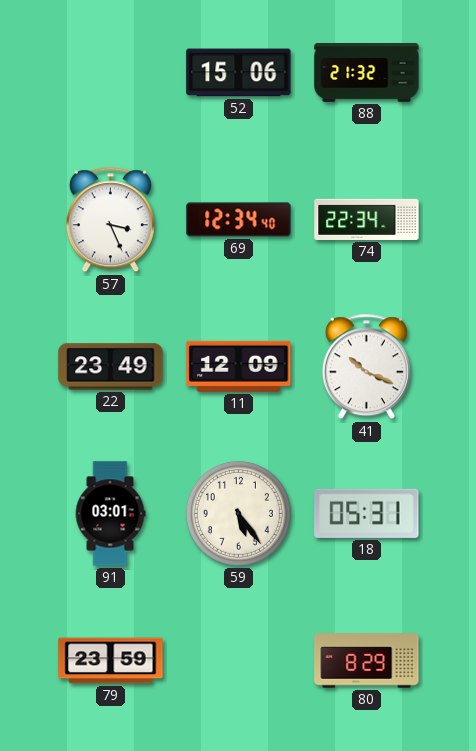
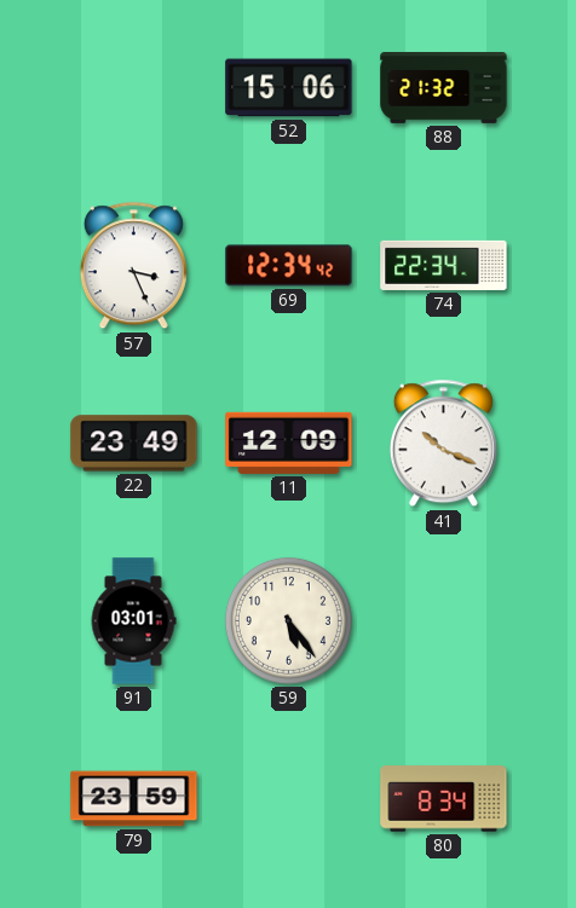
69: 12:34:40 -> 12:34:42 (289, 266)
18: 05:31 -> none (367, 513)
80: 8:29 -> 8:34 (444, 799)
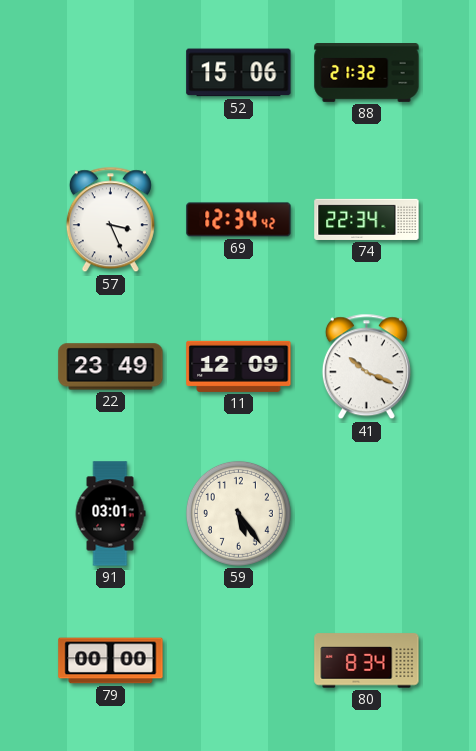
79: 23:59 -> 00:00 (111, 661)
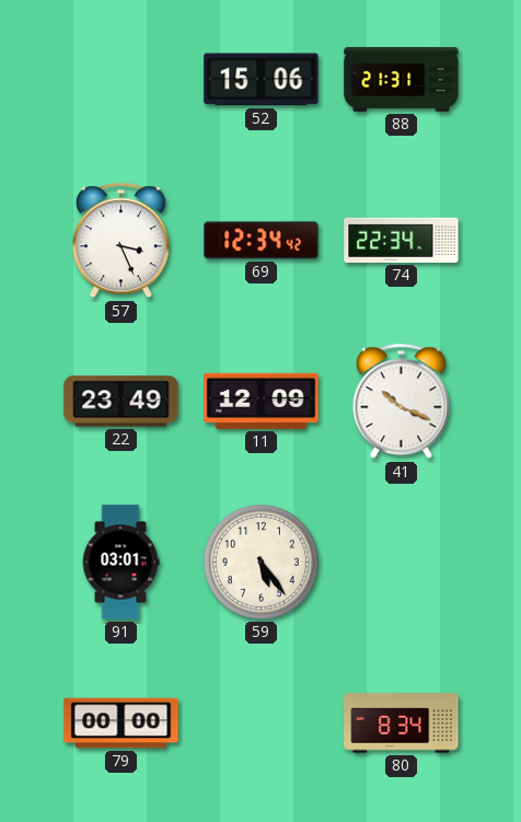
88: 21:32 -> 21:31 (402, 80)
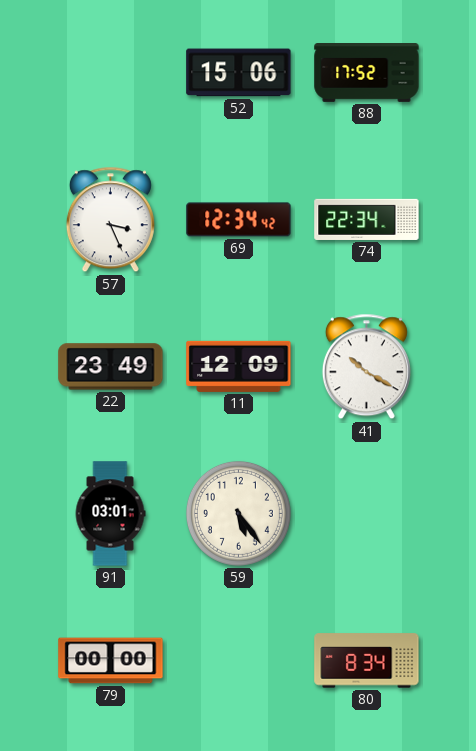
88: 21:31 -> 17:52 (367, 73)
41: 10:19 -> 10:20 (366, 367)
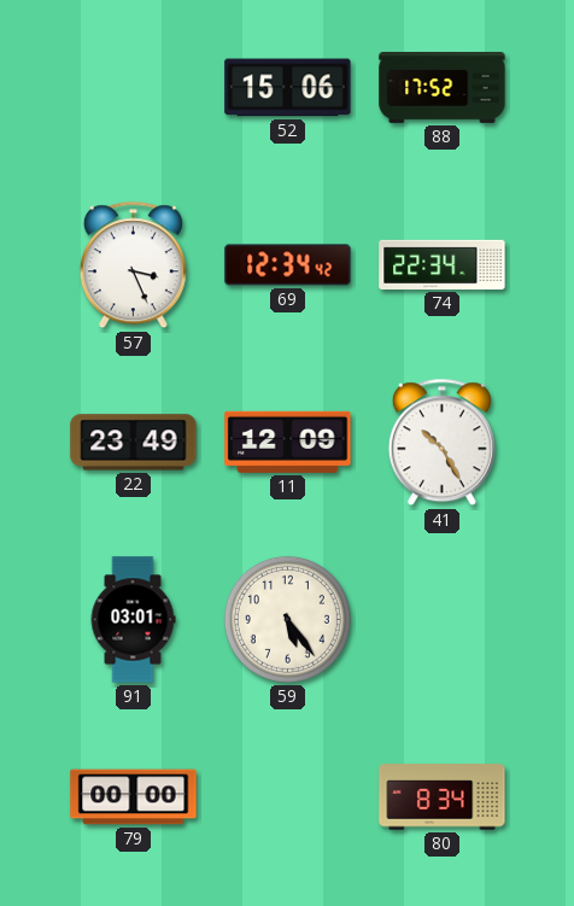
41: 10:20 -> 10:25 (441, 443)
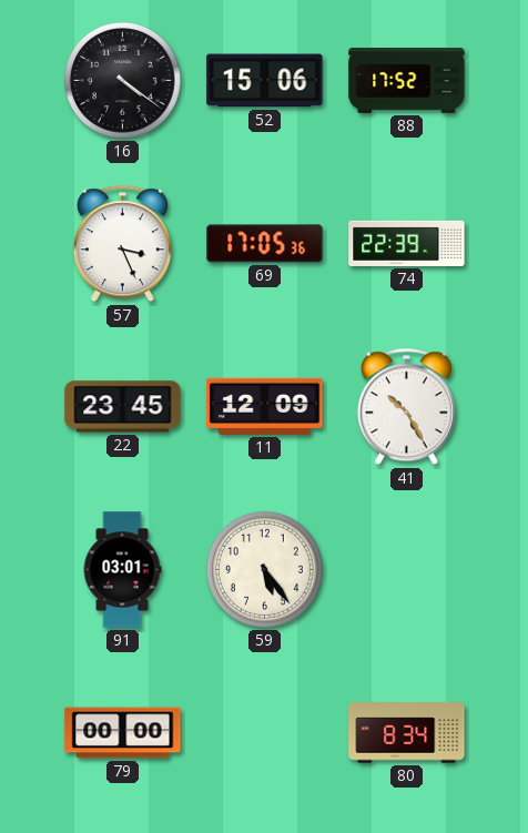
16: none -> 4:21 (122, 80)
69: 12:34 -> 17:05 (265, 244)
74: 22:34 -> 22:39 (407, 243)
22: 23:49 -> 23:45 (123, 407)
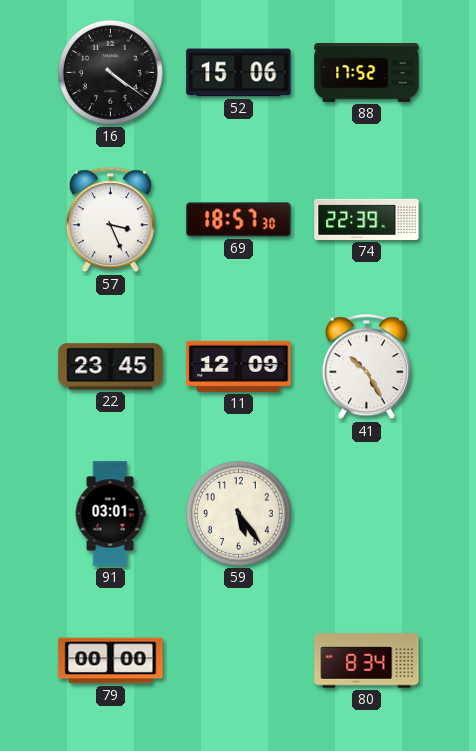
69: 17:05 -> 18:57 (239, 220)
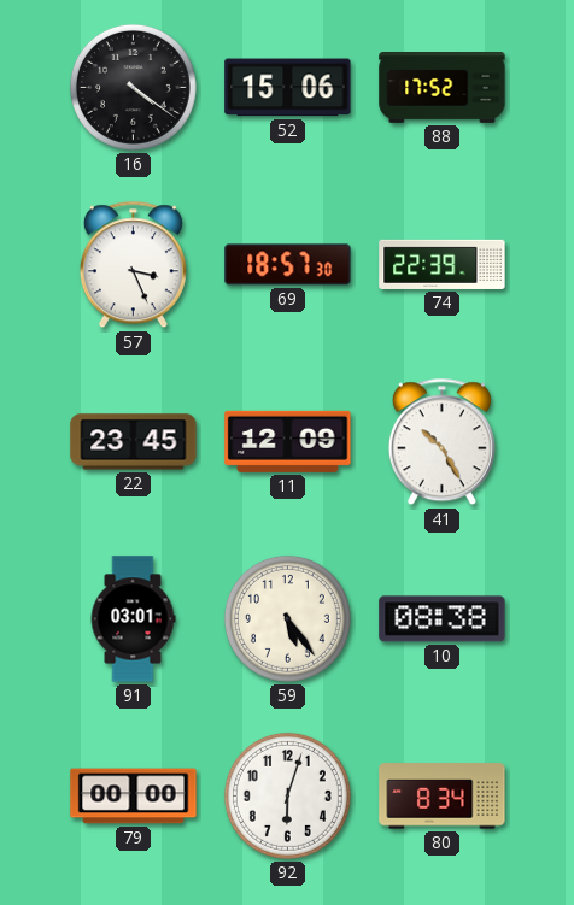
10: none -> 08:38 (443, 619)
92: none -> 6:03 (287, 795)
